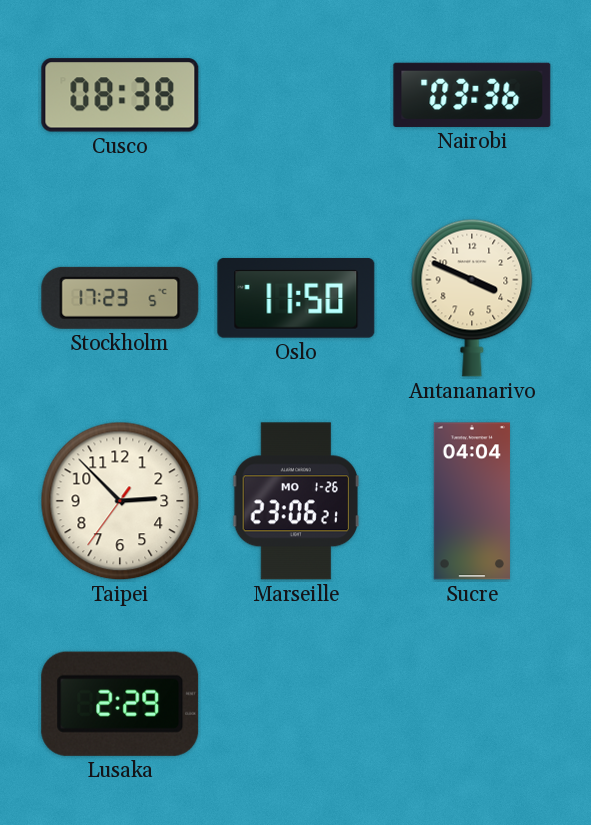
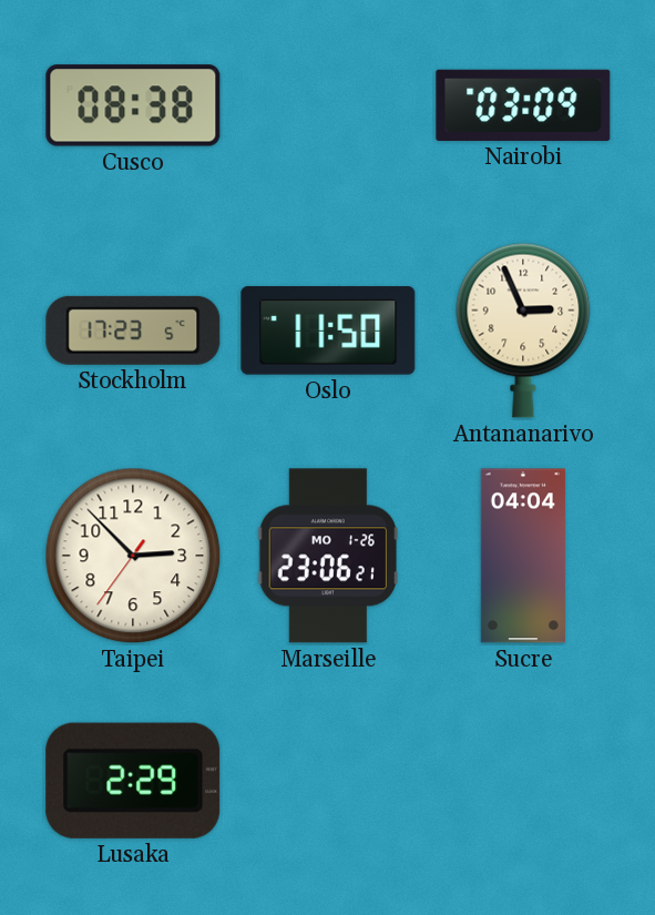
Nairobi: 03:36 -> 03:09 (523, 105)
Antananarivo: 3:49 -> 2:56 (523, 331)
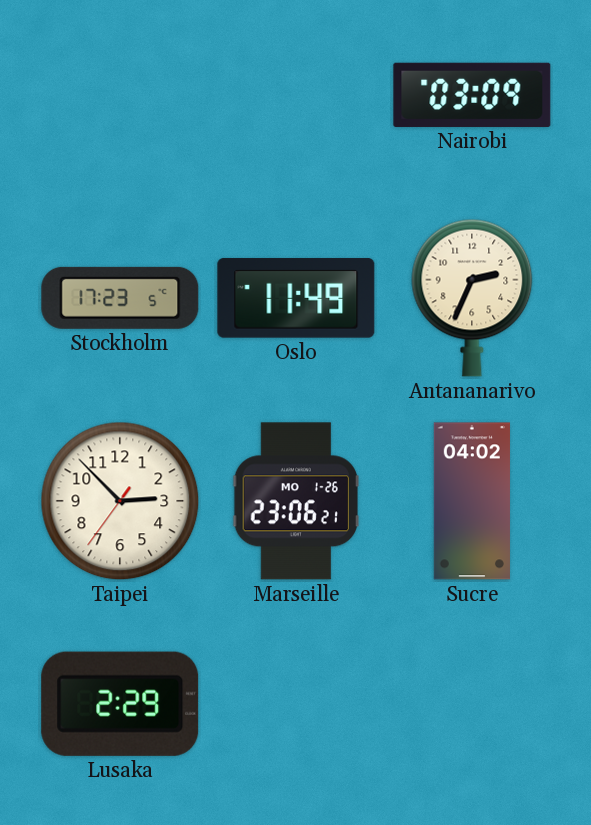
Cusco: 08:38 -> none (133, 105)
Oslo: 11:50 -> 11:49 (296, 298)
Antananarivo: 2:56 -> 2:34 (472, 298)
Sucre: 04:04 -> 04:02 (472, 501)
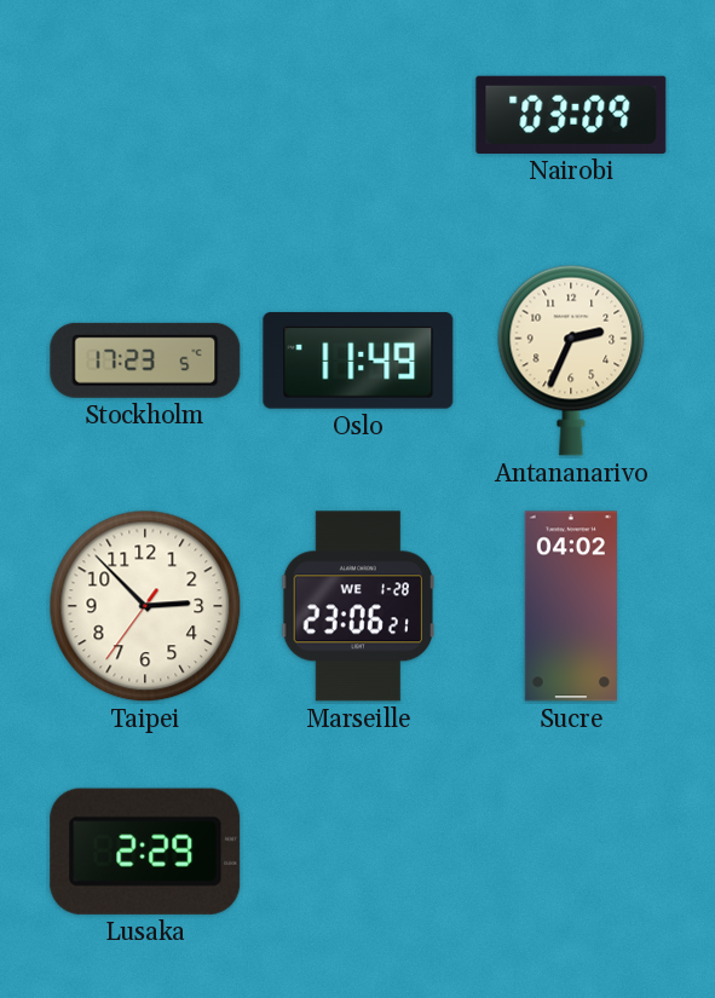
Marseille date: MO 1-26 -> WE 1-28 (357, 606)
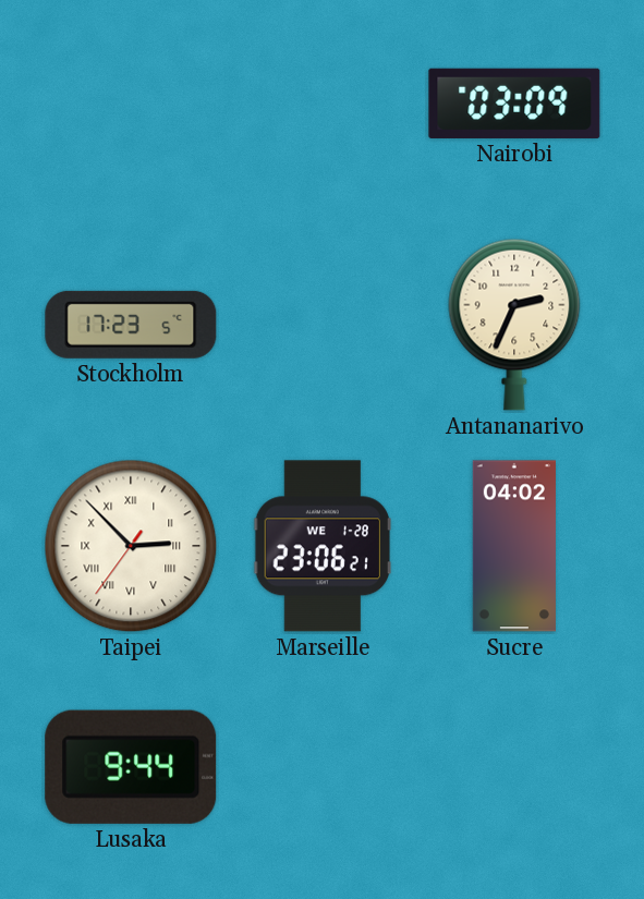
Oslo: 11:49 -> none (358, 360)
Taipei numerals: Arabic -> Roman (131, 546)
Lusaka: 2:29 -> 9:44 (131, 767)
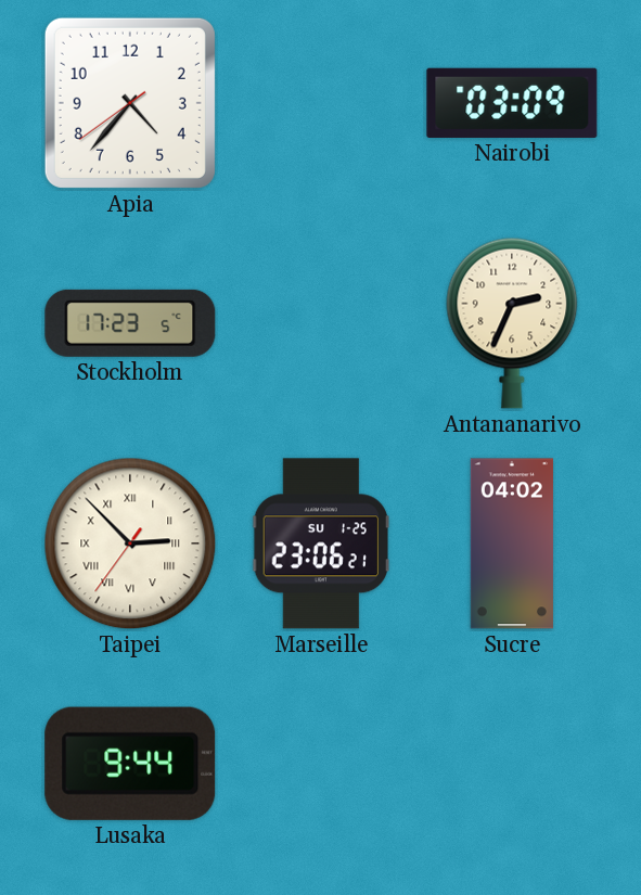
Apia: none -> 4:36 (130, 103)
Marseille date: WE 1-28 -> SU 1-25 (320, 544)
